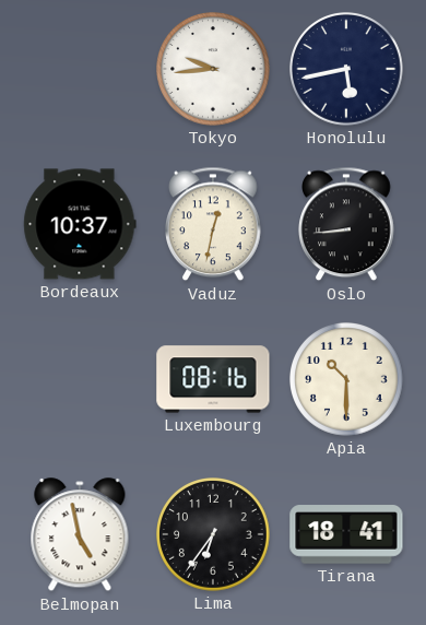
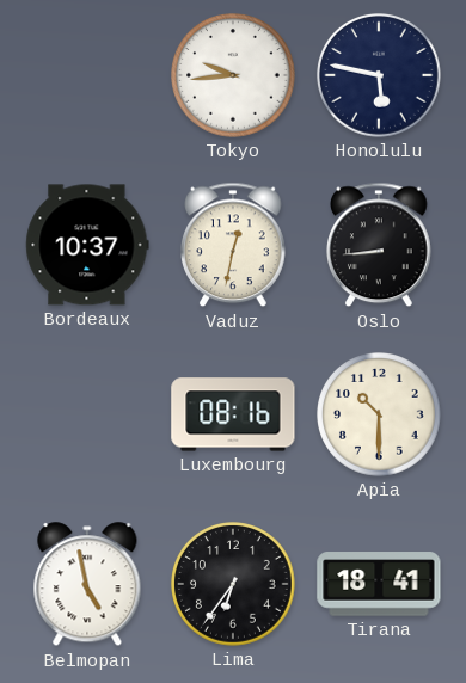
Honolulu: 5:43 -> 5:47 (379, 75)
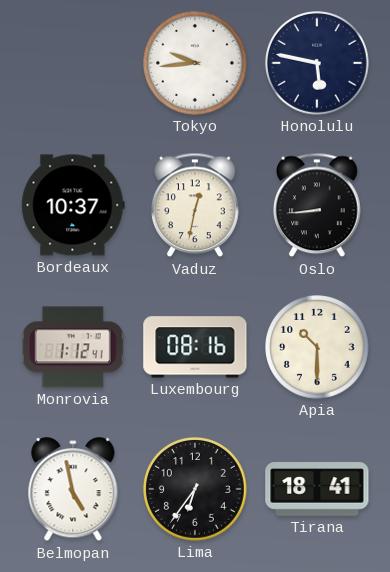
Monrovia: none -> 1:12 (73, 347)
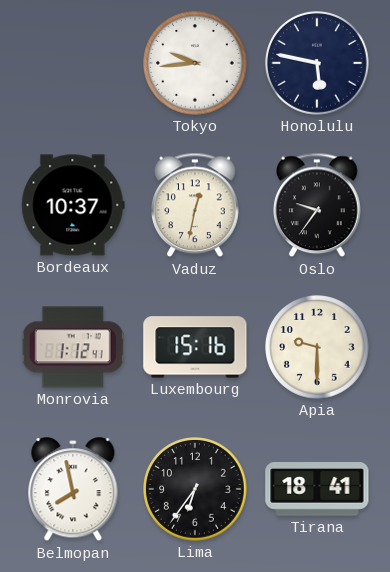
Oslo: 8:44 -> 9:36 (318, 205)
Luxembourg: 08:16 -> 15:16 (195, 347)
Apia: 10:30 -> 9:30 (317, 347)
Belmopan: 4:58 -> 7:58 (73, 490)
